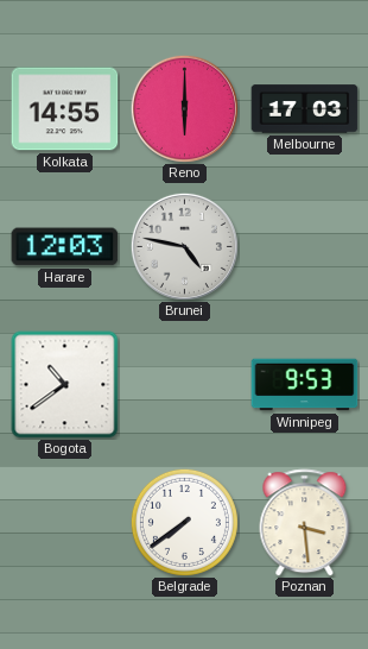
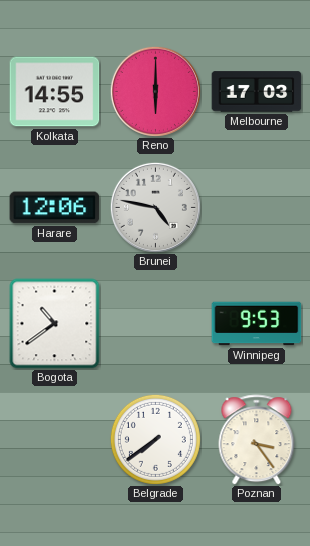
Harare: 12:03 -> 12:06 (55, 208)
Poznan: 3:29 -> 3:24 (257, 440)
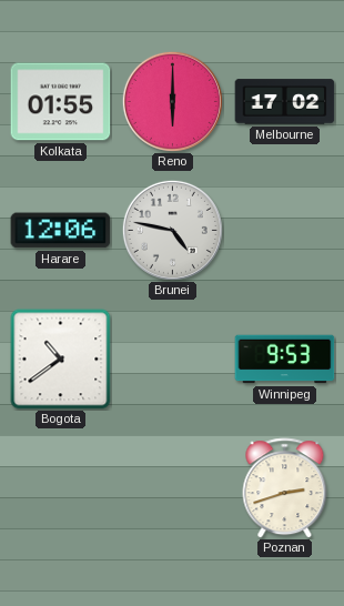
Kolkata: 14:55 -> 01:55 (61, 102)
Melbourne: 17:03 -> 17:02 (285, 102)
Belgrade: 7:39 -> none (155, 439)
Poznan: 3:24 -> 2:42 (285, 488)
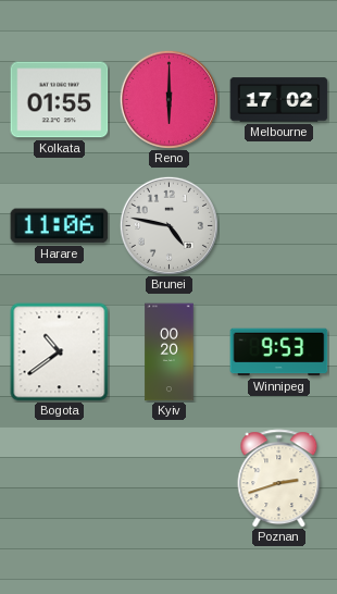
Harare: 12:06 -> 11:06 (60, 226)
Kyiv: none -> 00:20 (170, 352)
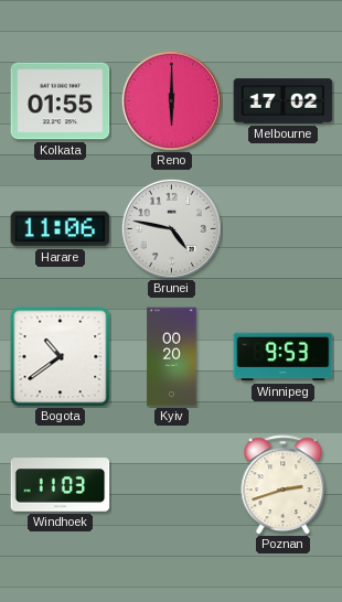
Windhoek: none -> 11:03 (61, 485)
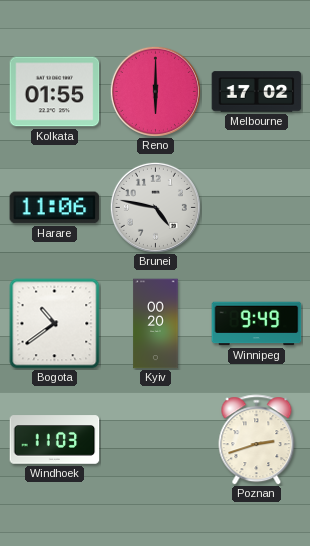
Winnipeg: 9:53 -> 9:49 (257, 324)
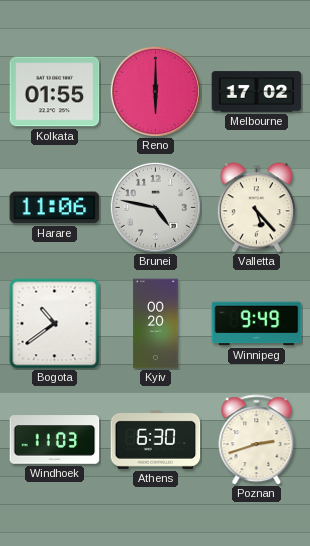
Valletta: none -> 5:23 (256, 208)
Athens: none -> 6:30 (156, 439)
